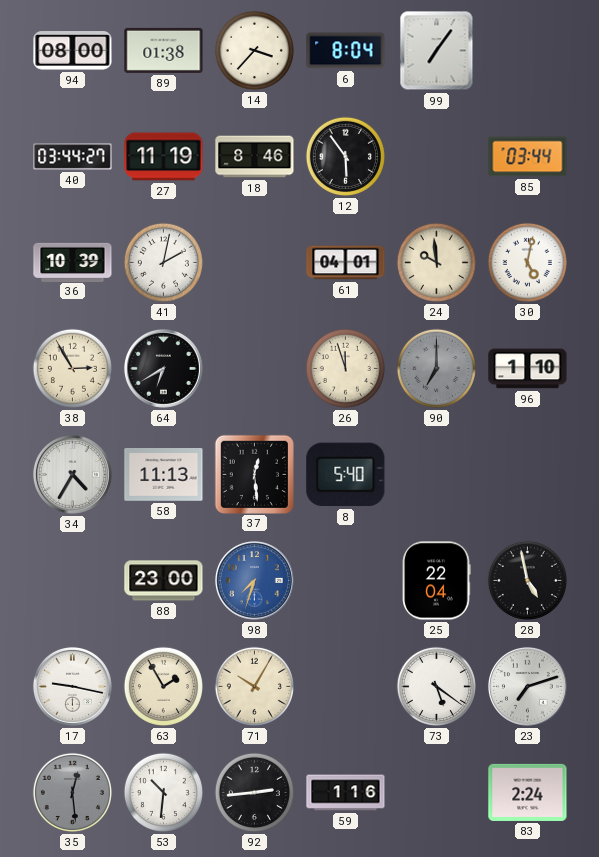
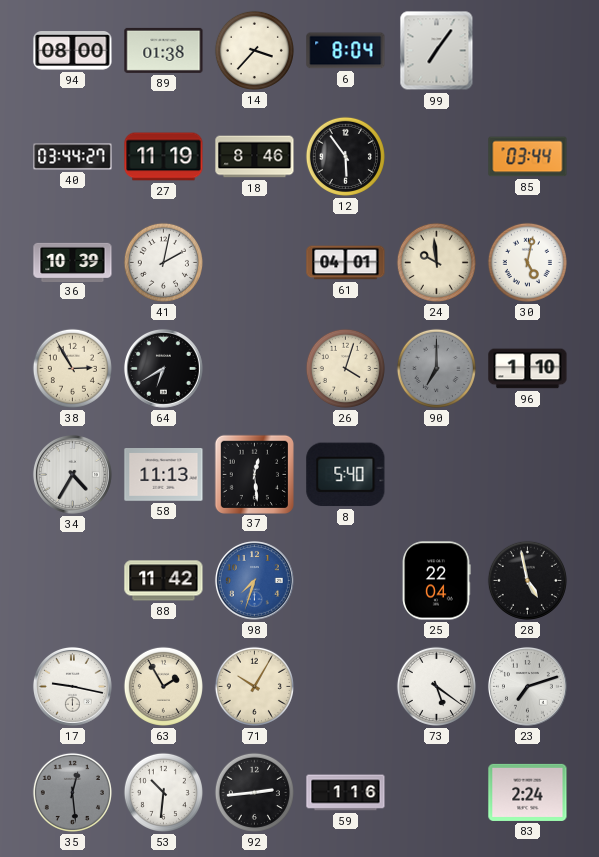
26: 11:57 -> 4:03 (345, 368)
88: 23:00 -> 11:42 (164, 581)
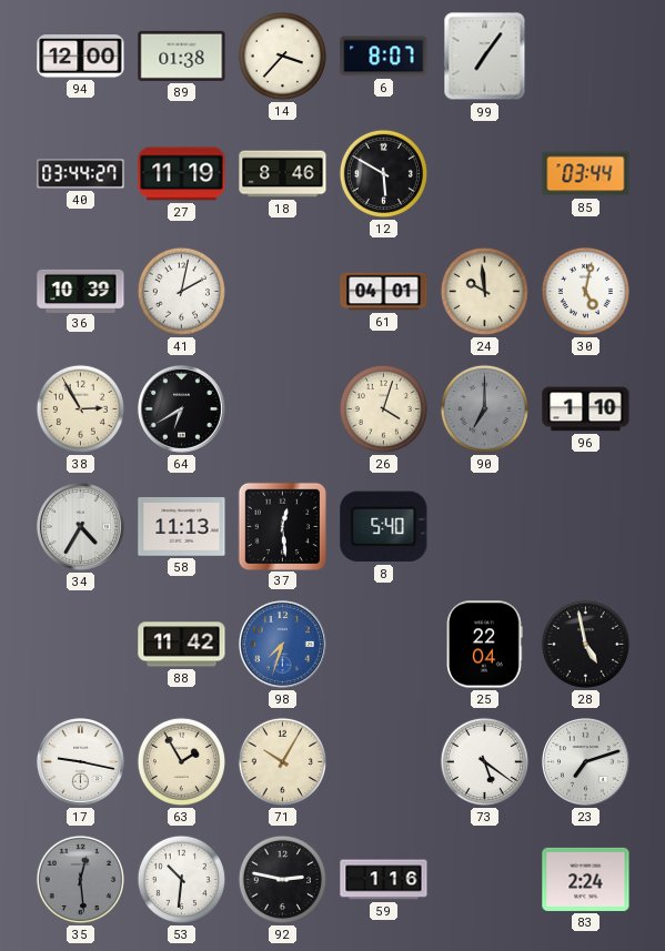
94: 08:00 -> 12:00 (81, 57)
6: 8:04 -> 8:07 (384, 57)
12: 5:54 -> 5:50 (383, 173)
92: 2:44 -> 2:47 (282, 879)
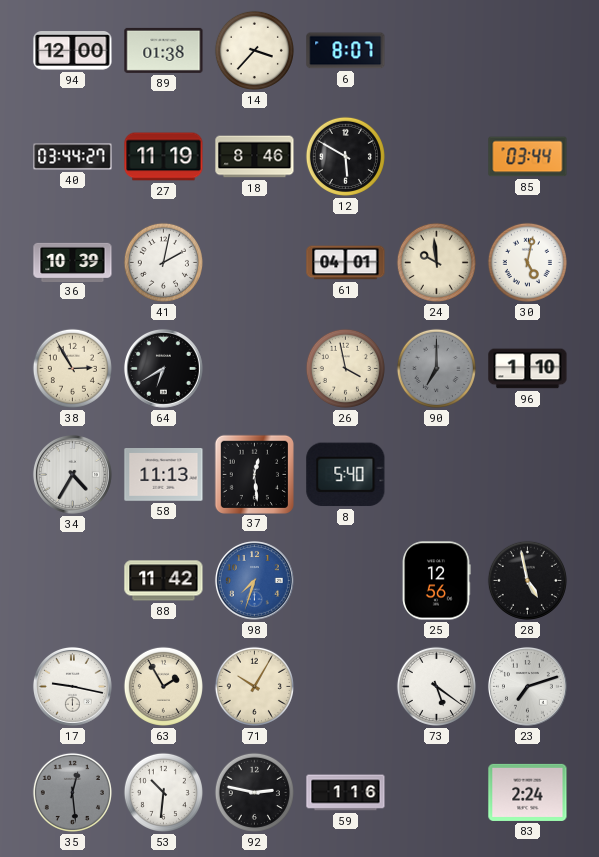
99: 7:06 -> none (485, 57)
26: 4:03 -> 3:58 (345, 368)
25: 22:04 -> 12:56 (437, 581)
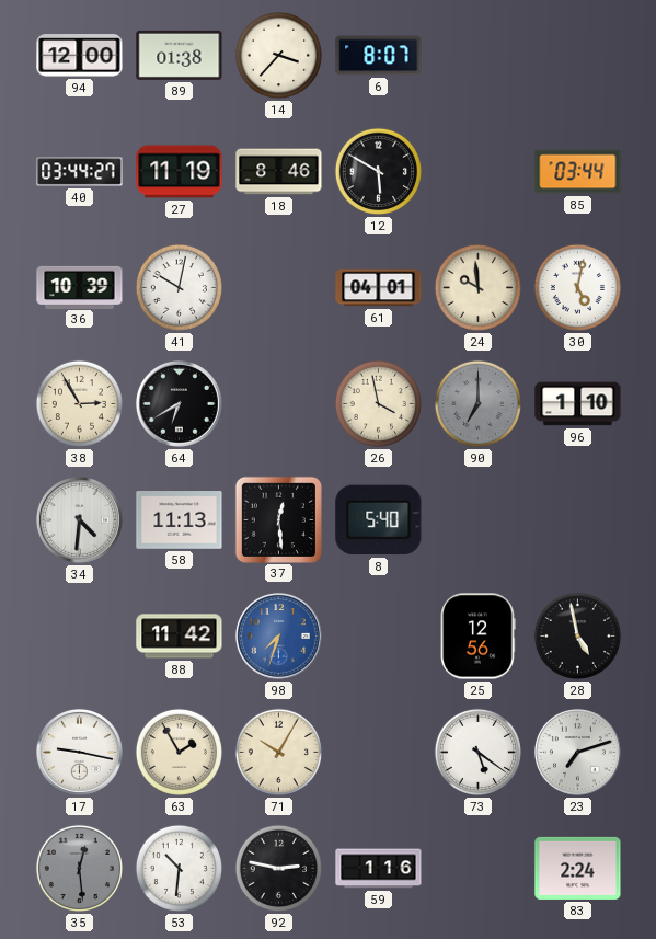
41: 2:02 -> 10:02 (179, 287)
34: 4:35 -> 4:31 (80, 520)
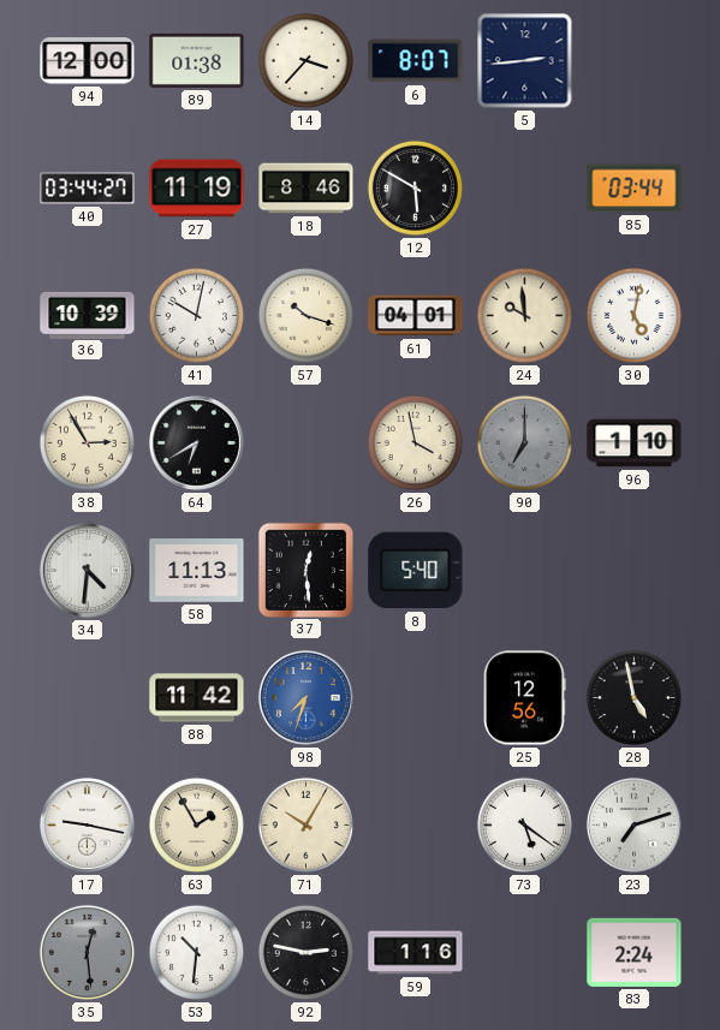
5: none -> 2:44 (525, 61)
57: none -> 10:18 (305, 315)
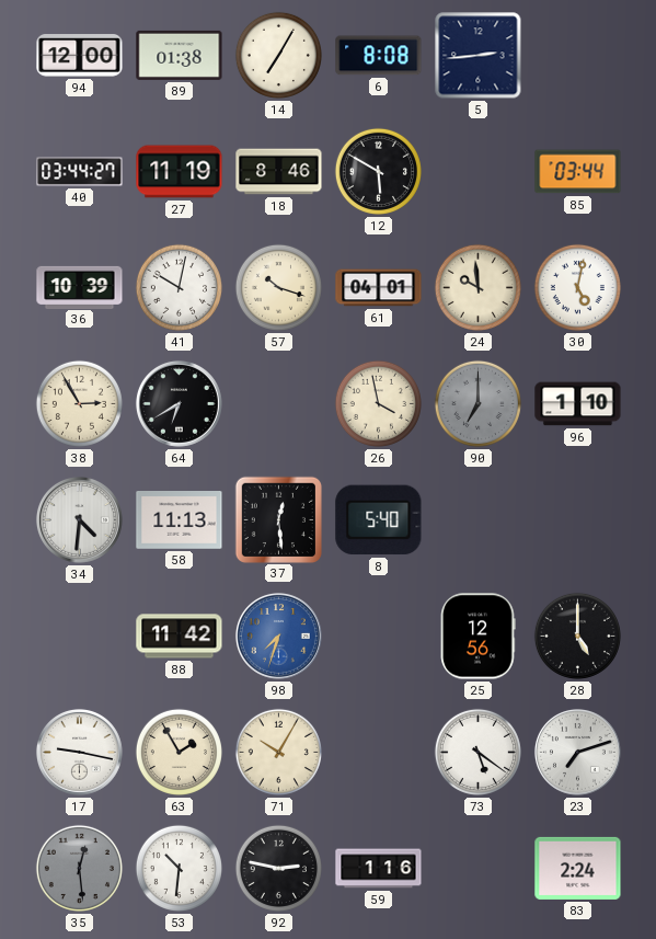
14: 3:37 -> 7:05 (278, 55)
6: 8:07 -> 8:08 (379, 56)
28: 4:58 -> 5:00 (577, 635)
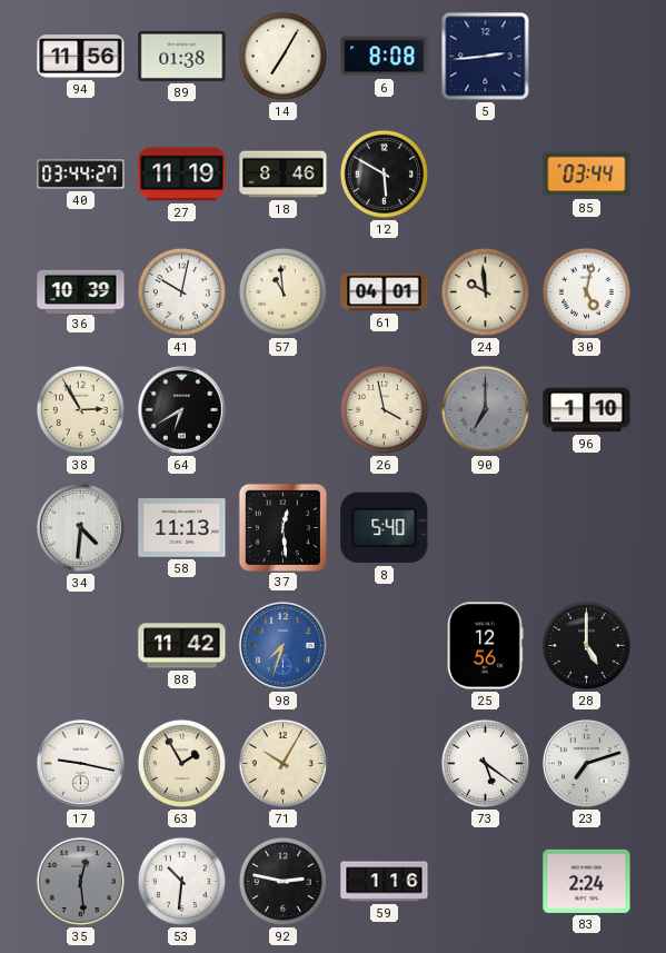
94: 12:00 -> 11:56 (81, 57)
57: 10:18 -> 10:59 (282, 291)
